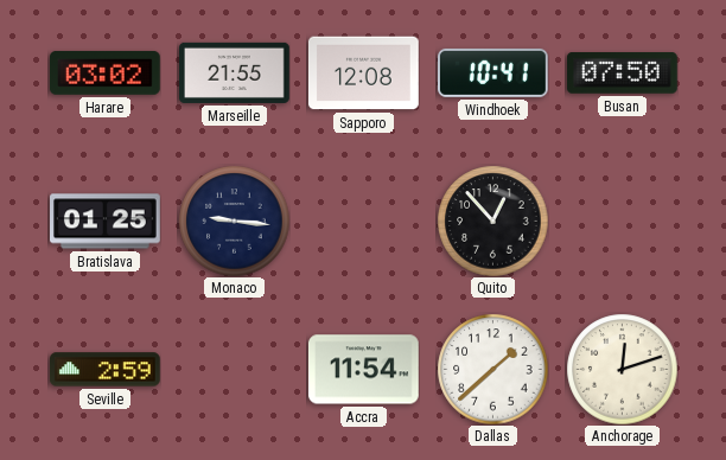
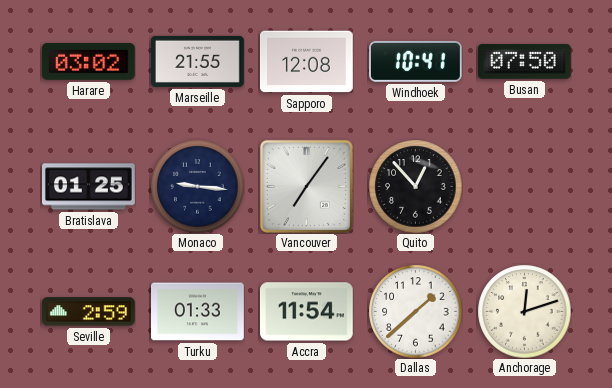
Vancouver: none -> 7:06 (306, 186)
Turku: none -> 01:33 (198, 312)
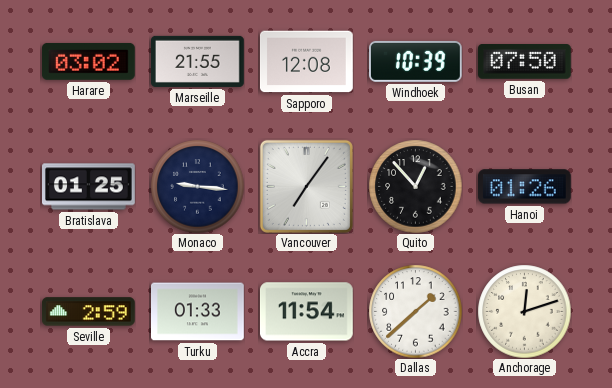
Windhoek: 10:41 -> 10:39 (416, 61)
Hanoi: none -> 01:26 (524, 187)
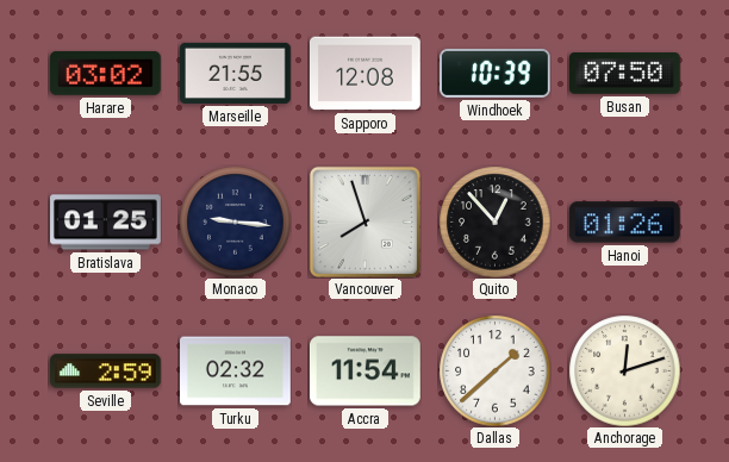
Vancouver: 7:06 -> 7:57 (364, 221)
Turku: 01:33 -> 02:32 (236, 372)
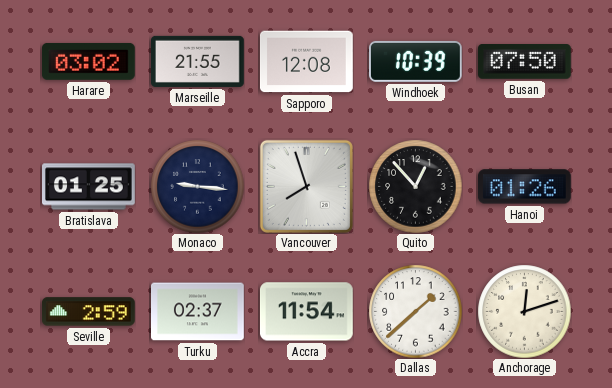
Turku: 02:32 -> 02:37 (198, 312)
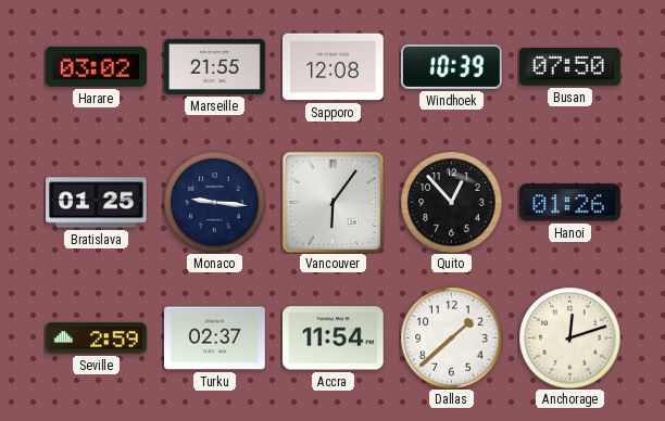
Vancouver: 7:57 -> 6:06 (332, 202)
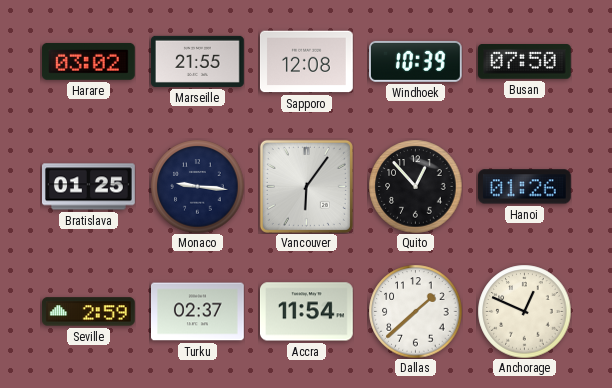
Anchorage: 12:12 -> 12:49 (524, 311)
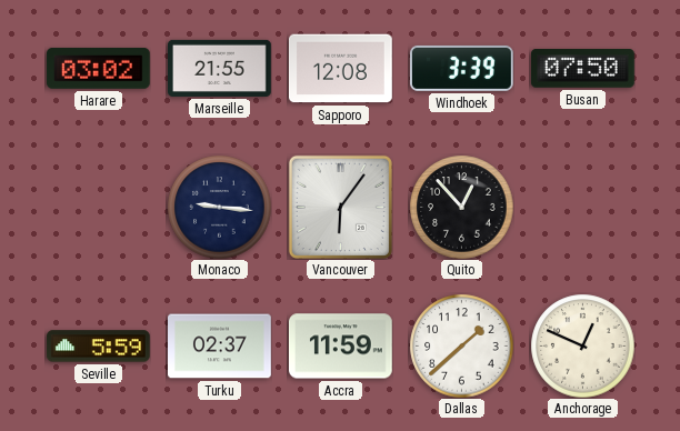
Windhoek: 10:39 -> 3:39 (462, 68)
Bratislava: 01:25 -> none (89, 187)
Hanoi: 01:26 -> none (524, 187)
Seville: 2:59 -> 5:59 (99, 347)
Accra: 11:54 -> 11:59 (341, 347)
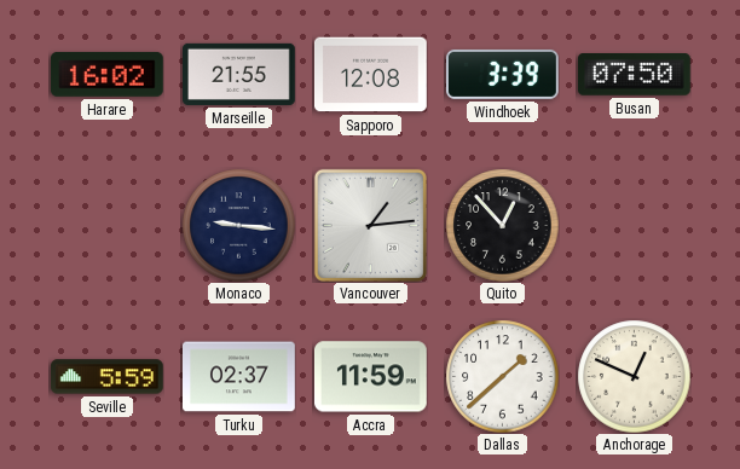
Harare: 03:02 -> 16:02 (106, 74)
Vancouver: 6:06 -> 1:14 (370, 225)
